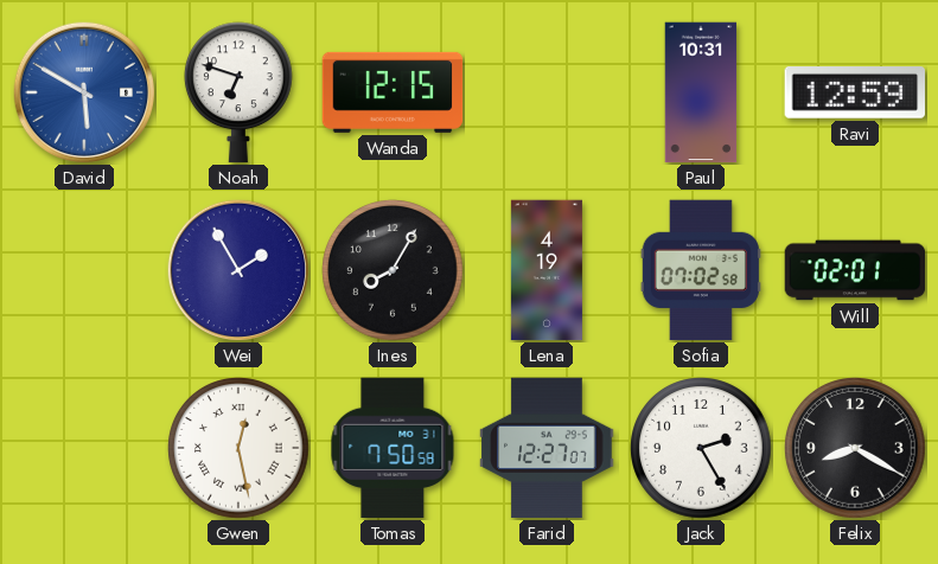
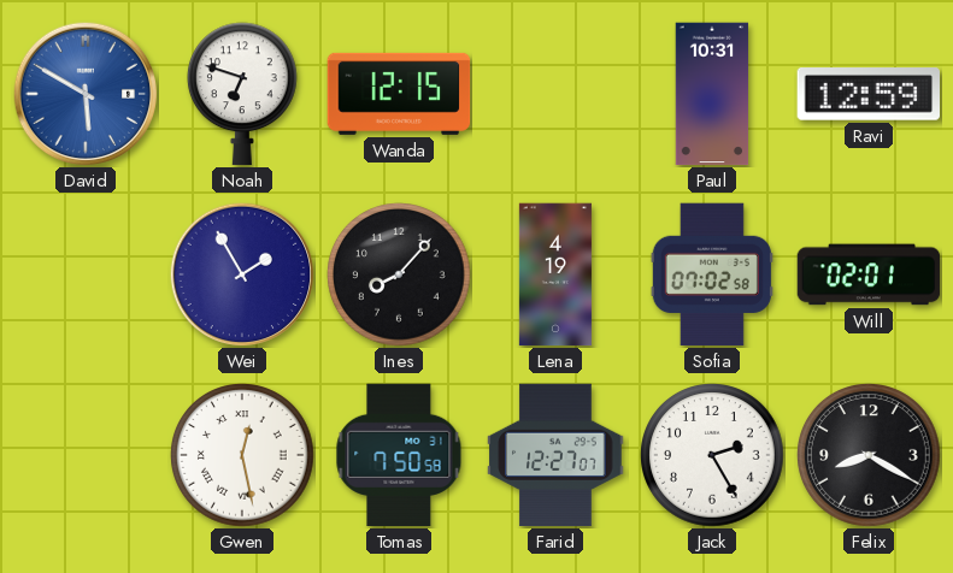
Ines: 8:05 -> 8:07 (399, 274)
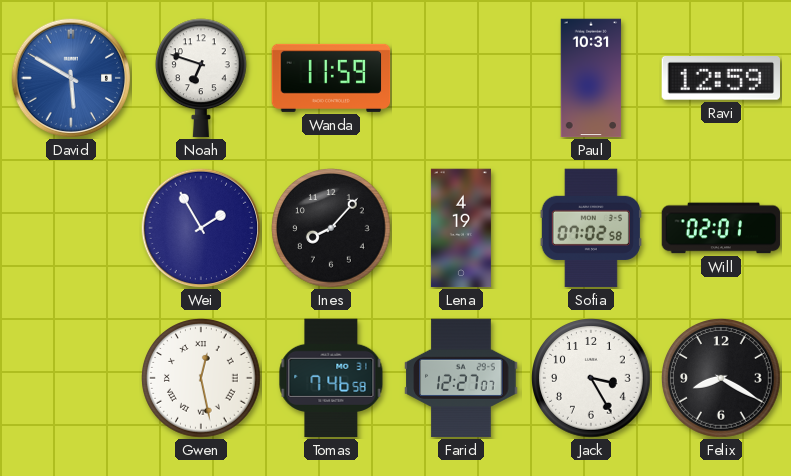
Wanda: 12:15 -> 11:59 (331, 78)
Tomas: 7:50 -> 7:46 (331, 378)
Jack: 2:25 -> 3:25 (591, 378)
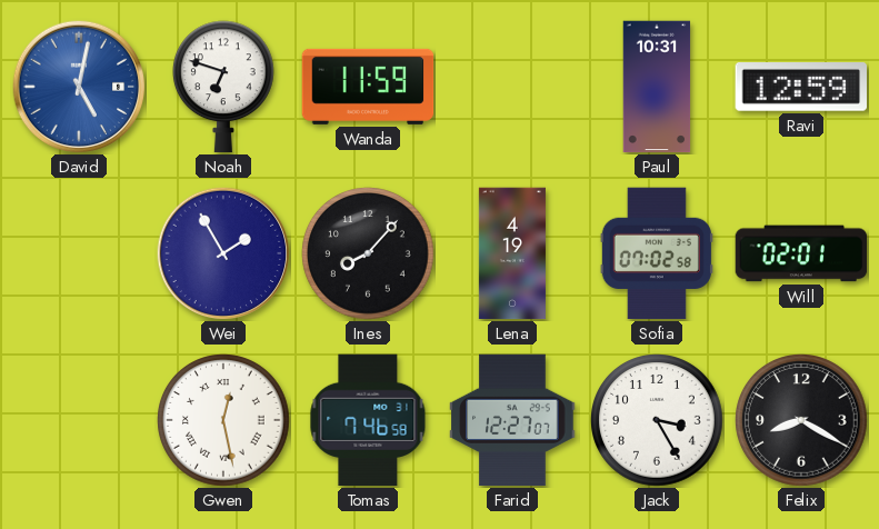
David: 5:50 -> 5:02 (79, 87)
